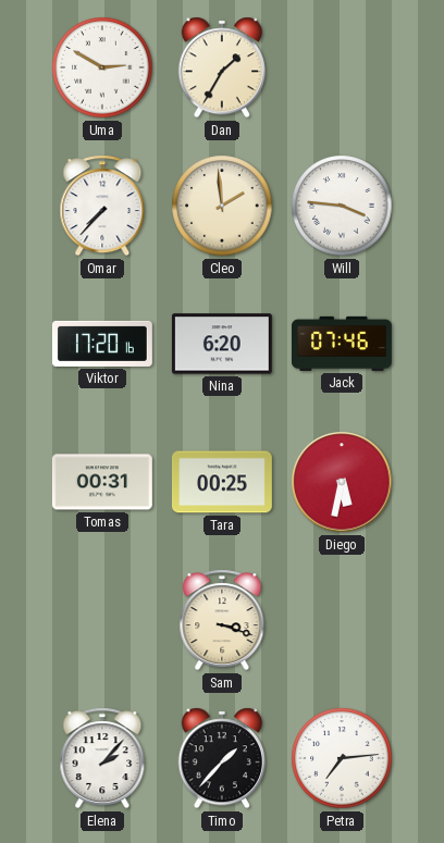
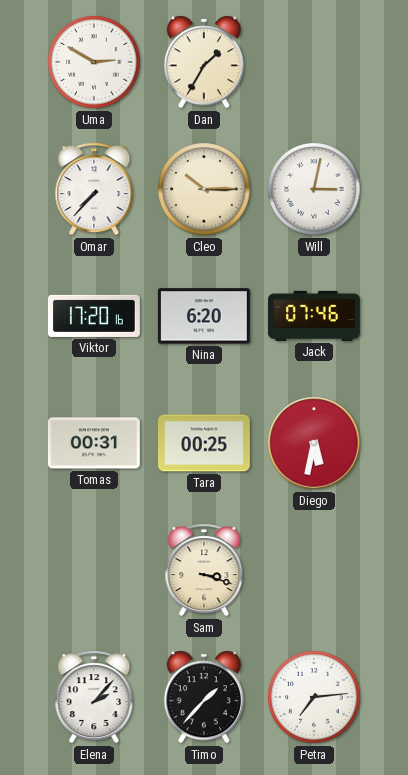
Cleo: 1:59 -> 10:15 (204, 189)
Will: 3:46 -> 3:02 (314, 189)
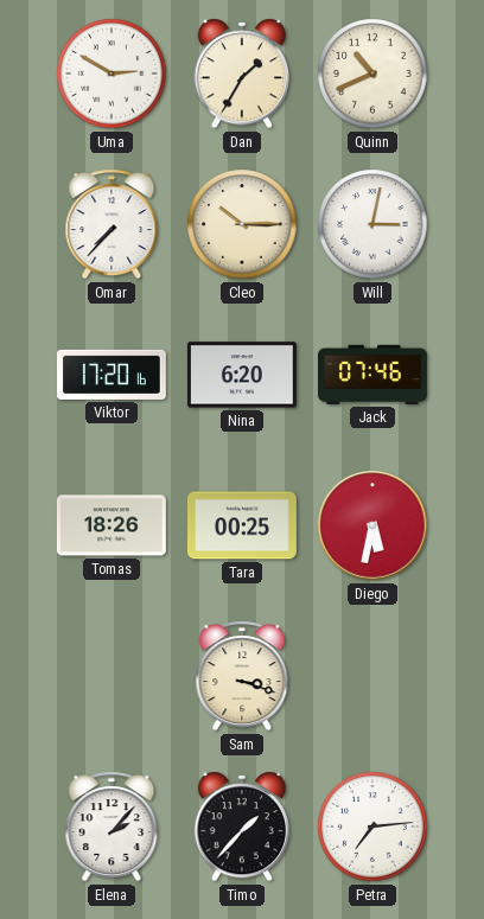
Quinn: none -> 10:41 (372, 74)
Tomas: 00:31 -> 18:26 (112, 525)
